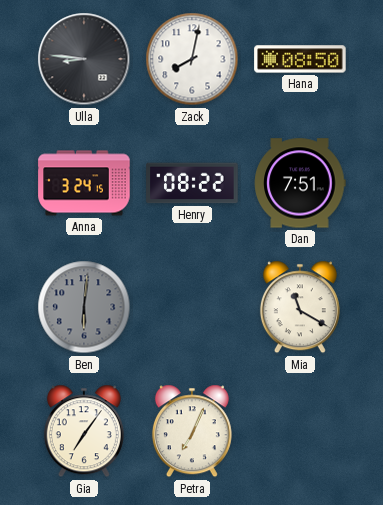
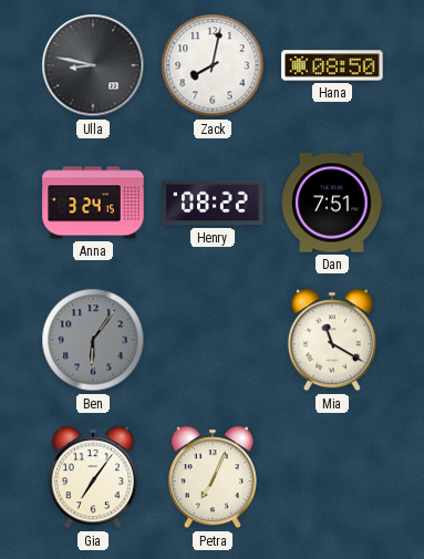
Ulla: 8:46 -> 8:47 (93, 65)
Ben: 6:01 -> 6:06 (93, 340)
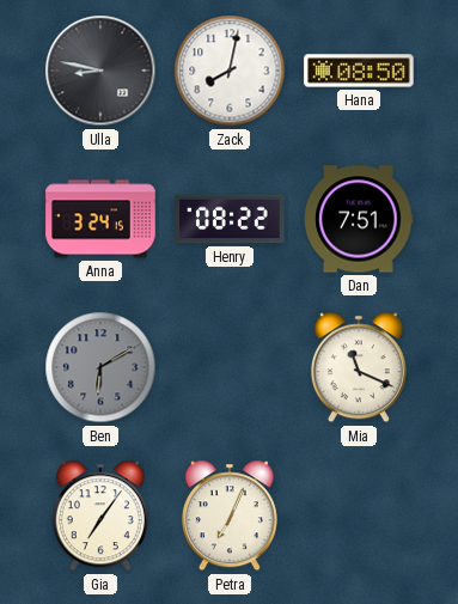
Ben: 6:06 -> 6:10 (100, 367)
Mia: 11:20 -> 11:19 (359, 367)
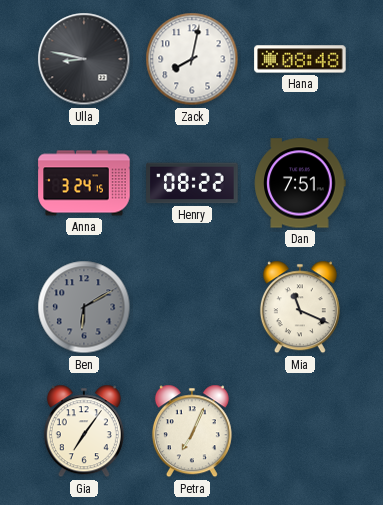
Hana: 08:50 -> 08:48 (300, 59)
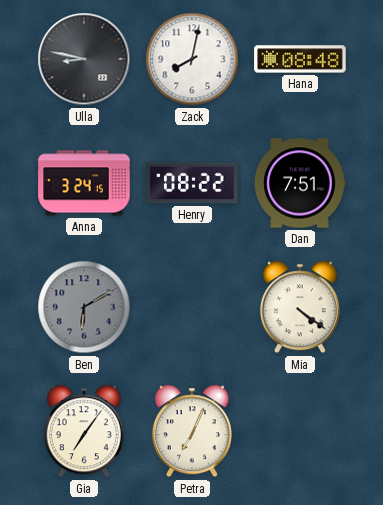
Mia: 11:19 -> 4:21 (300, 307)
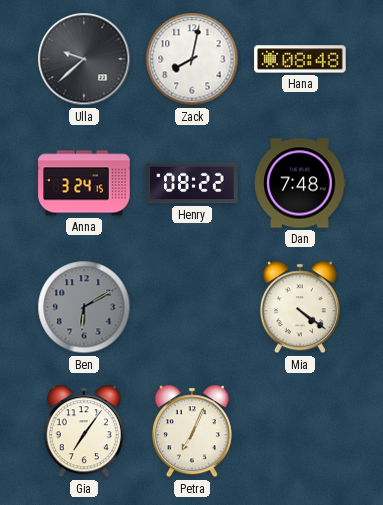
Ulla: 8:47 -> 9:38 (84, 59)
Dan: 7:51 -> 7:48 (300, 183)
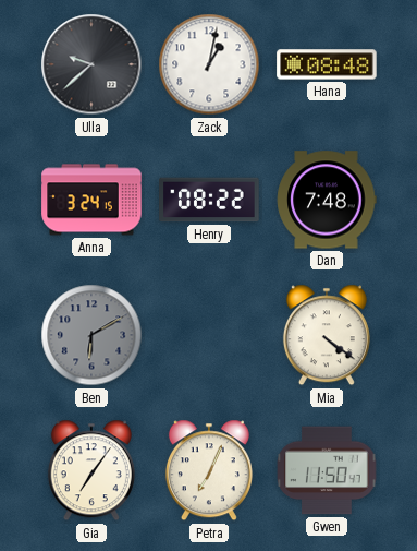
Zack: 8:02 -> 1:02 (209, 64)
Gwen: none -> 11:50 (327, 470)
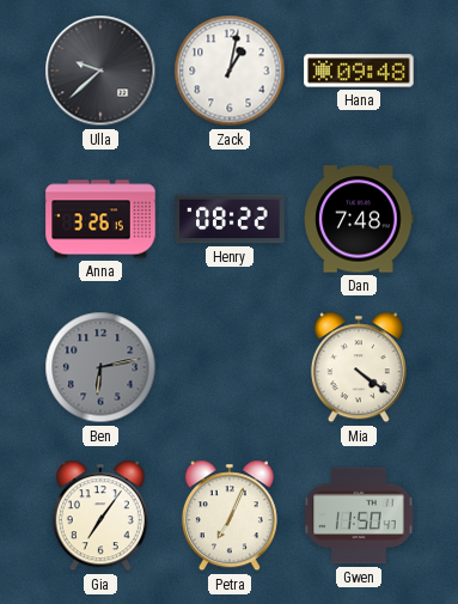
Hana: 08:48 -> 09:48 (359, 71)
Anna: 3:24 -> 3:26 (100, 219)
Ben: 6:10 -> 6:13 (100, 367)
